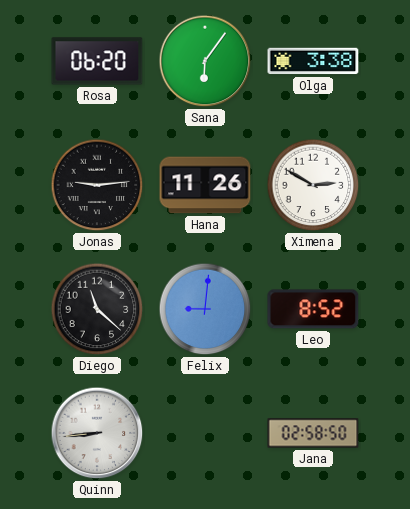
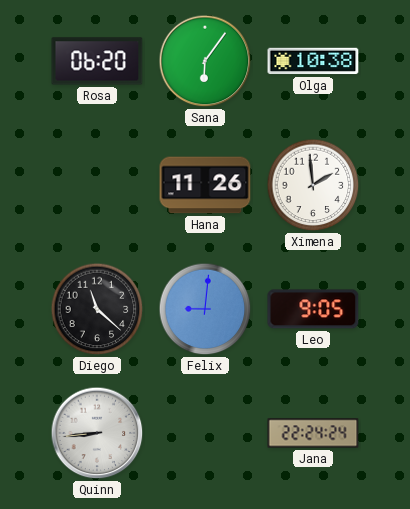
Olga: 3:38 -> 10:38 (313, 61)
Jonas: 9:14 -> none (97, 185)
Ximena: 2:50 -> 1:59 (313, 185)
Leo: 8:52 -> 9:05 (313, 309)
Jana: 02:58 -> 22:24 (313, 433)
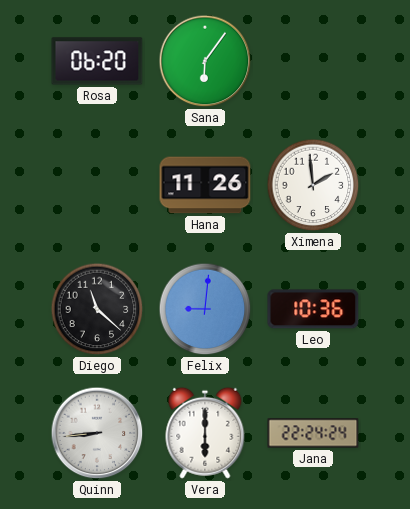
Olga: 10:38 -> none (313, 61)
Leo: 9:05 -> 10:36 (313, 309)
Vera: none -> 6:00 (205, 433)
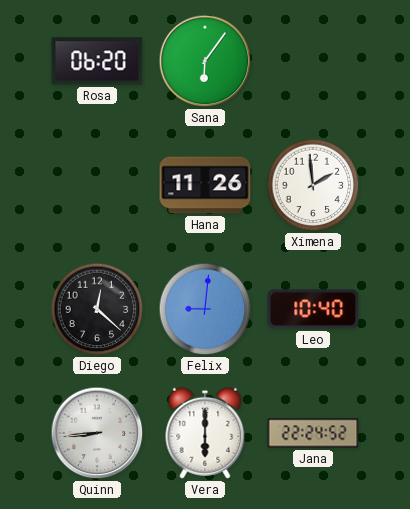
Diego: 11:22 -> 12:22 (97, 309)
Leo: 10:36 -> 10:40 (313, 309)
Jana: 22:24:24 -> 22:24:52 (313, 433)
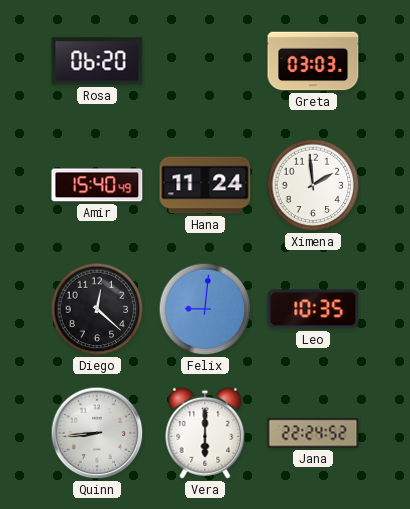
Sana: 6:06 -> none (205, 61)
Greta: none -> 03:03 (313, 61)
Amir: none -> 15:40 (97, 185)
Hana: 11:26 -> 11:24 (205, 185)
Leo: 10:40 -> 10:35 (313, 309)
